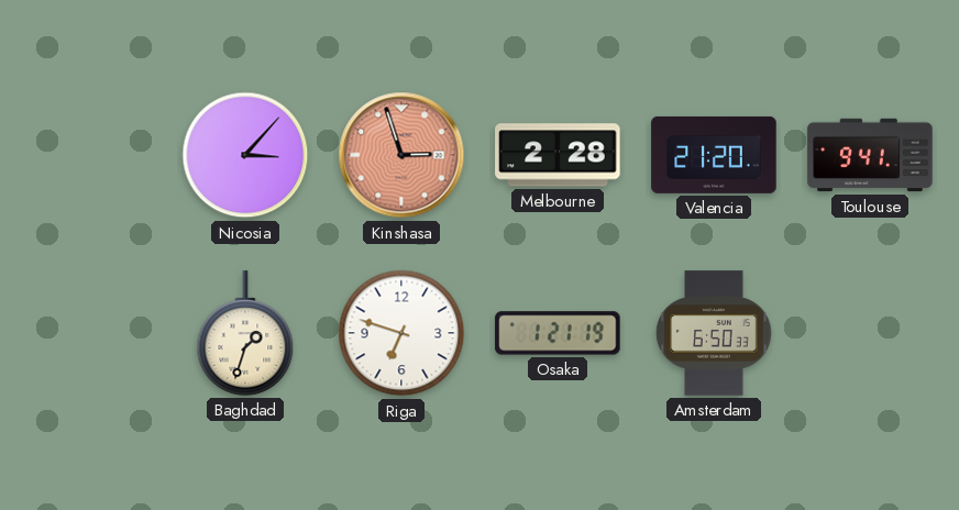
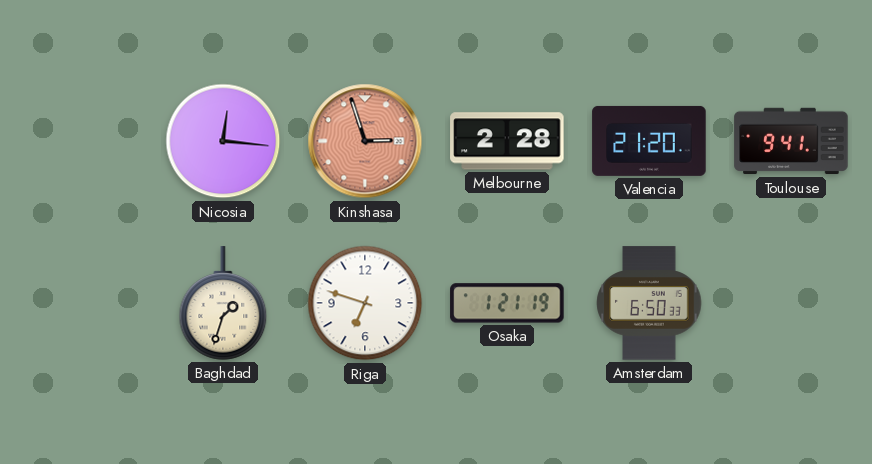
Nicosia: 3:07 -> 12:16 (223, 141)
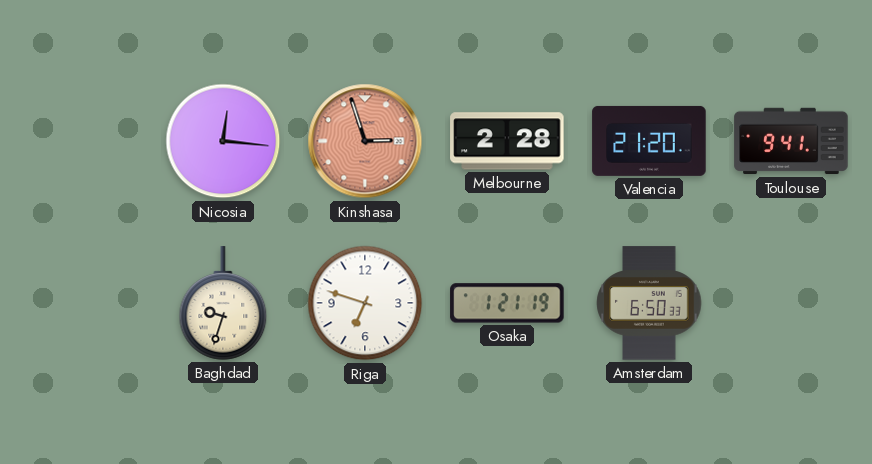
Baghdad: 1:33 -> 9:33 (223, 303)
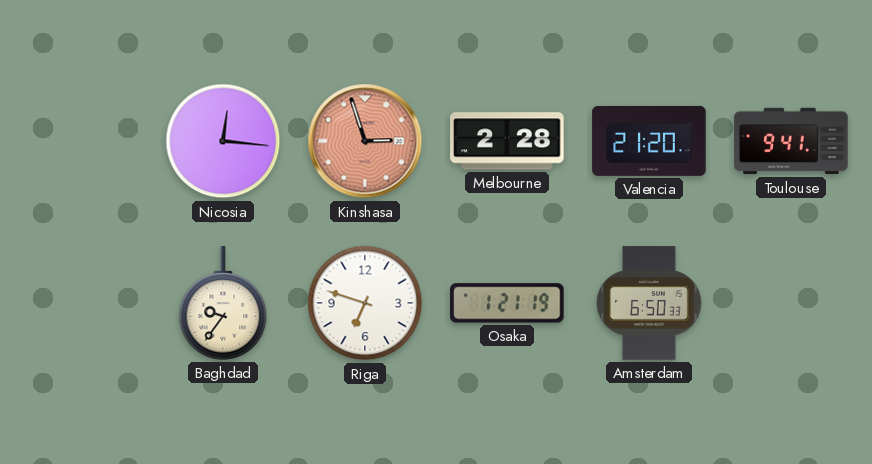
Baghdad: 9:33 -> 9:36 (223, 303)
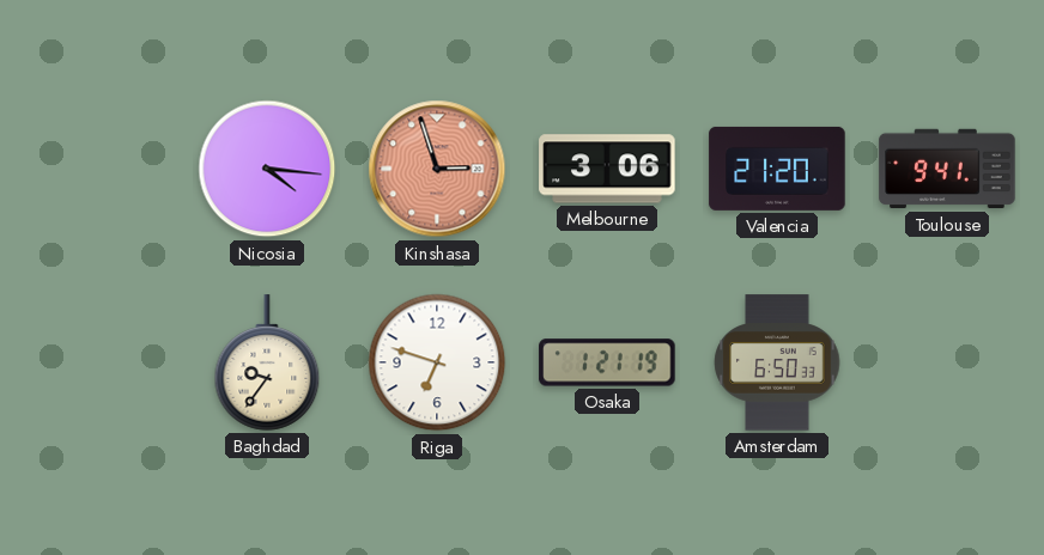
Nicosia: 12:16 -> 4:16 (267, 169)
Melbourne: 2:28 -> 3:06 (607, 169)
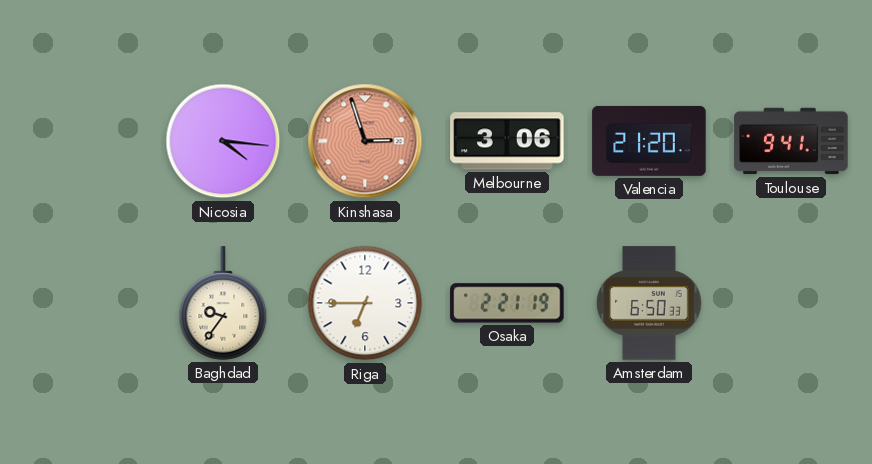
Riga: 6:48 -> 6:45 (365, 303)
Osaka: 1:21 -> 2:21 (507, 303)
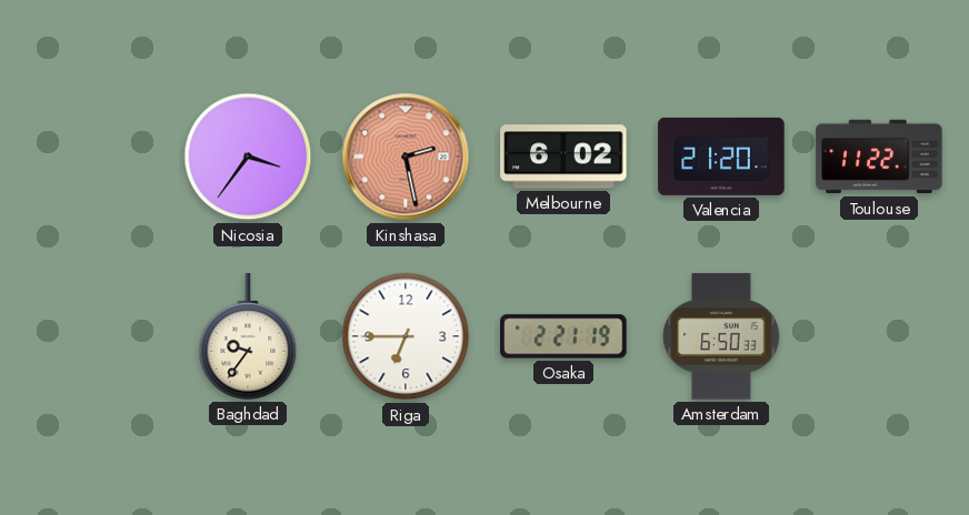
Nicosia: 4:16 -> 3:36 (248, 156)
Kinshasa: 2:57 -> 2:28 (406, 156)
Melbourne: 3:06 -> 6:02 (563, 156)
Toulouse: 9:41 -> 11:22 (879, 156)
